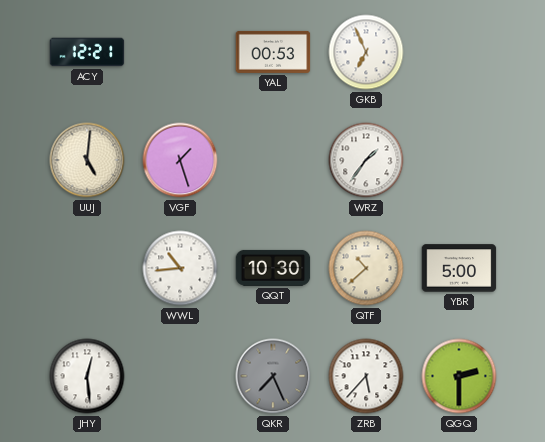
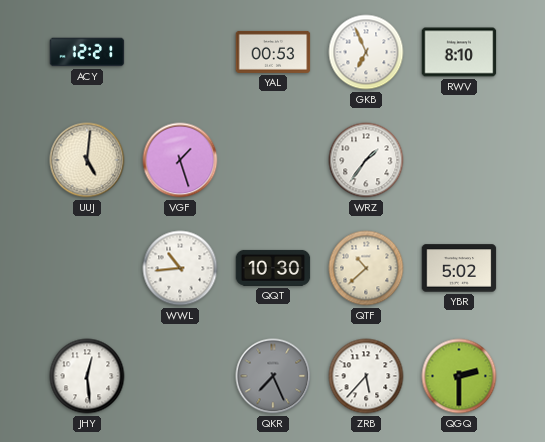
RWV: none -> 8:10 (459, 52)
YBR: 5:00 -> 5:02 (459, 268)
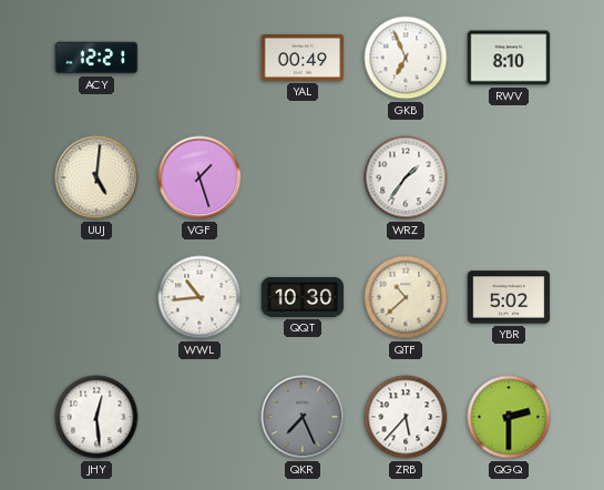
YAL: 00:53 -> 00:49 (303, 58)
